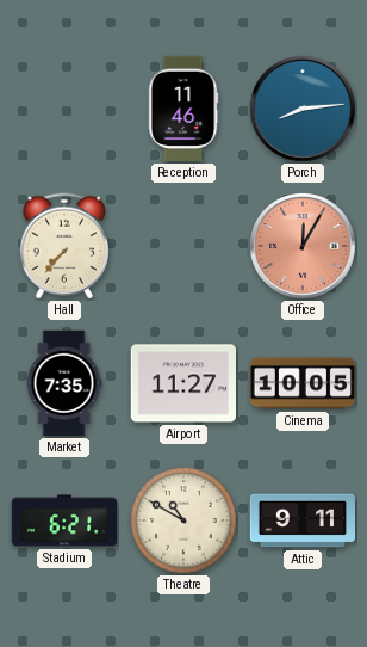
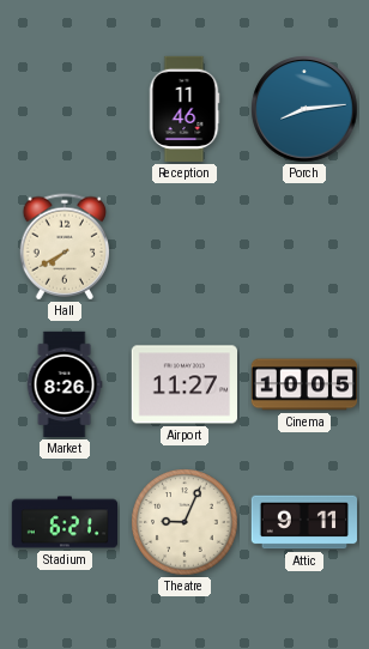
Hall: 7:37 -> 7:40 (63, 247)
Office: 12:05 -> none (303, 246)
Market: 7:35 -> 8:26 (65, 384)
Theatre: 10:50 -> 9:04 (184, 522)
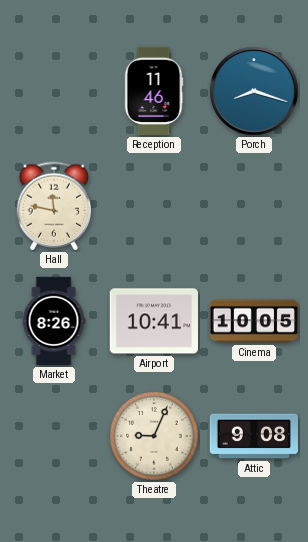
Porch: 8:14 -> 8:18 (254, 91)
Hall: 7:40 -> 11:47 (53, 206)
Airport: 11:27 -> 10:41 (153, 321)
Stadium: 6:21 -> none (65, 522)
Attic: 9:11 -> 9:08 (254, 436)
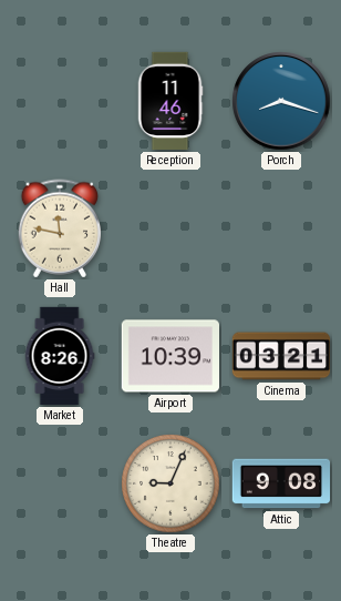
Airport: 10:41 -> 10:39 (169, 356)
Cinema: 10:05 -> 03:21 (281, 356)
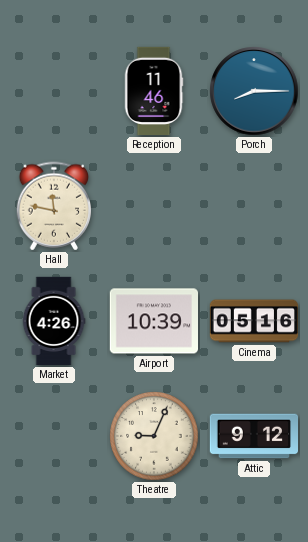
Porch: 8:18 -> 8:15 (254, 91)
Market: 8:26 -> 4:26 (54, 321)
Cinema: 03:21 -> 05:16 (254, 321)
Attic: 9:08 -> 9:12 (254, 436)
